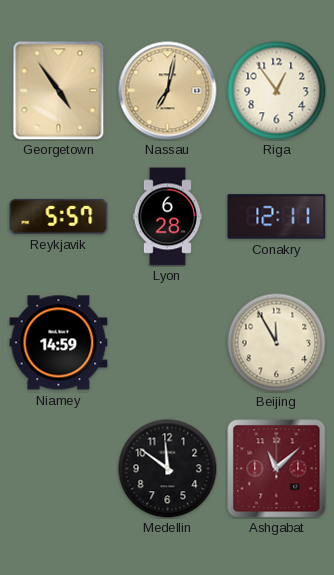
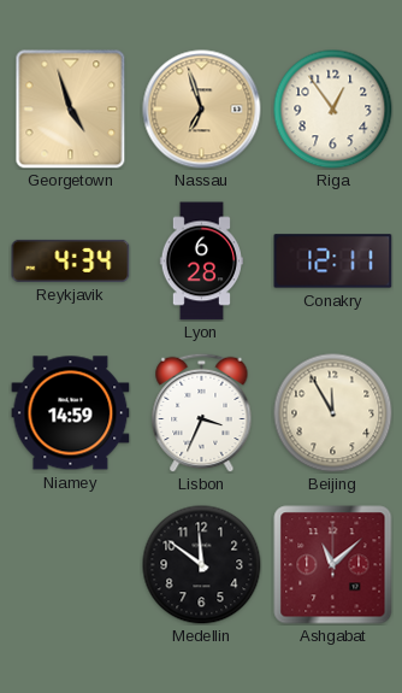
Georgetown: 4:54 -> 4:57 (71, 110)
Nassau: 7:02 -> 6:57 (202, 110)
Reykjavik: 5:57 -> 4:34 (71, 260)
Lisbon: none -> 3:34 (202, 412)
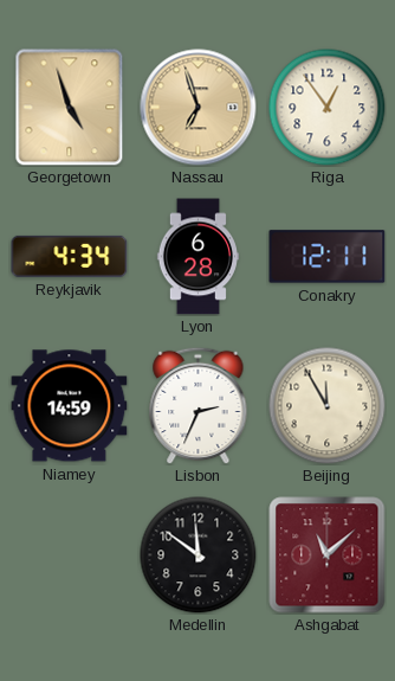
Lisbon: 3:34 -> 2:34 (199, 405)
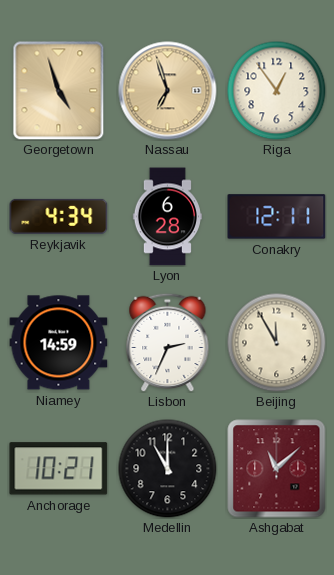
Anchorage: none -> 10:21 (59, 469)
Medellin: 11:51 -> 11:00 (168, 469)
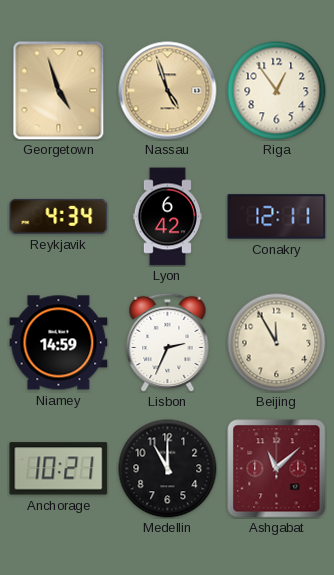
Nassau: 6:57 -> 4:57 (168, 91)
Lyon: 6:28 -> 6:42 (167, 217)
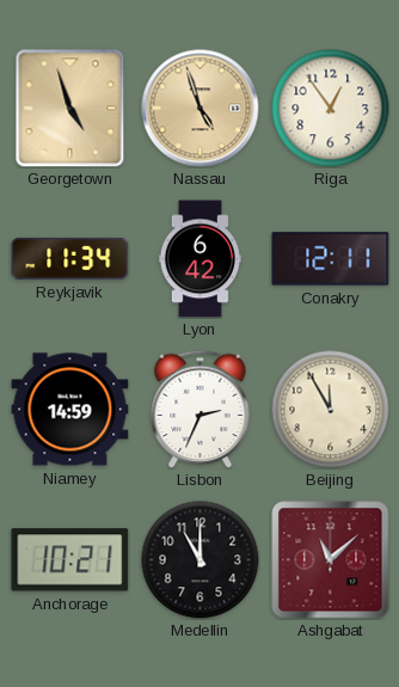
Reykjavik: 4:34 -> 11:34 (70, 258)
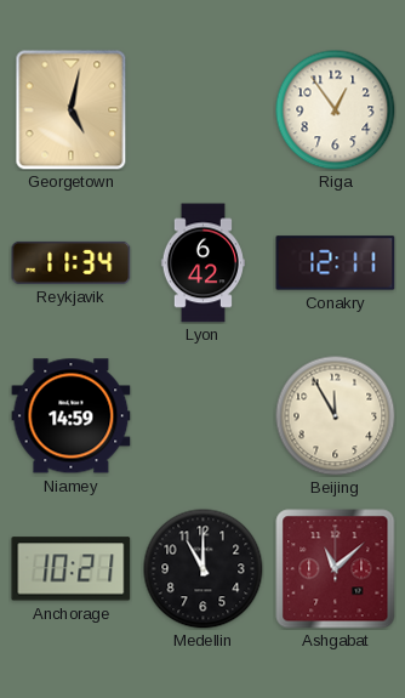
Georgetown: 4:57 -> 5:02 (72, 110)
Nassau: 4:57 -> none (201, 109)
Lisbon: 2:34 -> none (201, 409)
